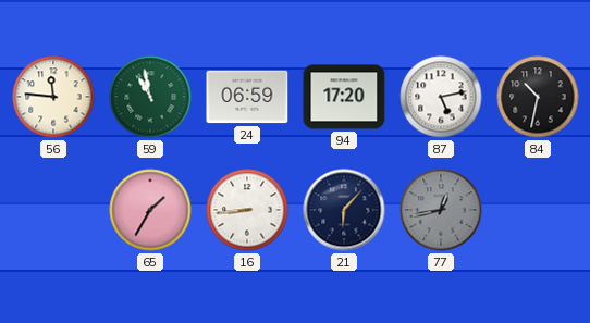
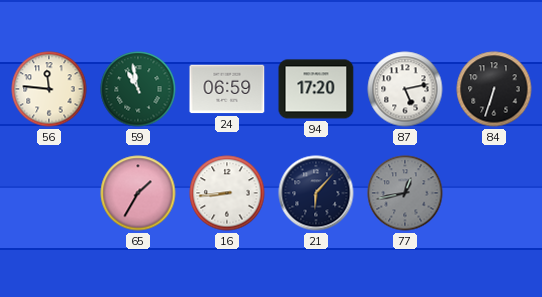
84: 10:32 -> 6:33 (494, 89)
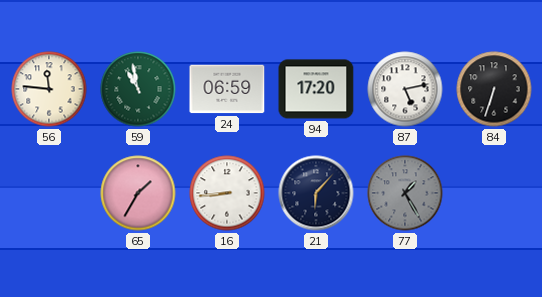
77: 12:43 -> 1:25 (405, 193)
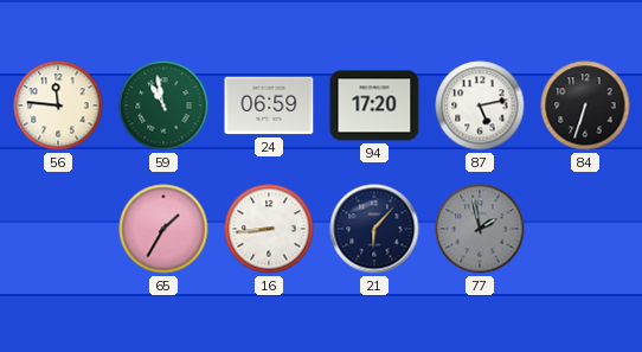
77: 1:25 -> 1:58 (480, 229)
